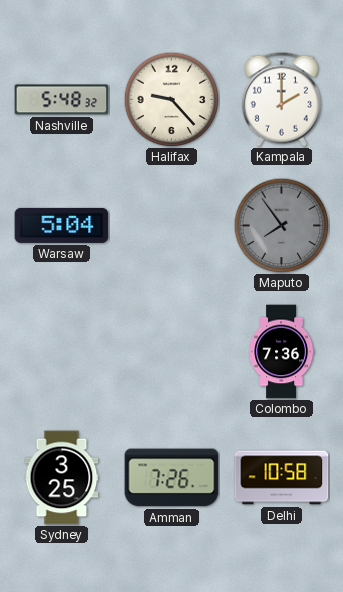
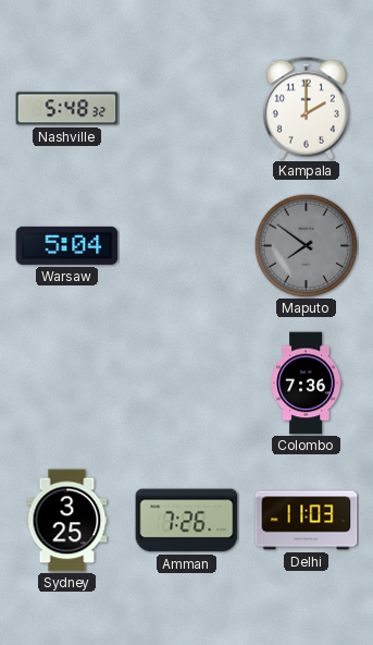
Halifax: 9:23 -> none (171, 99)
Maputo: 7:54 -> 7:51 (306, 245)
Delhi: 10:58 -> 11:03 (307, 521)
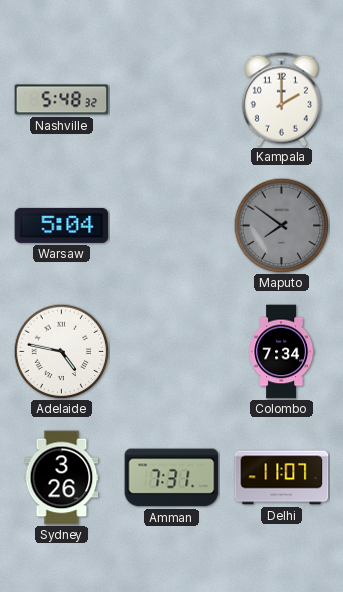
Adelaide: none -> 4:47 (61, 351)
Colombo: 7:36 -> 7:34 (282, 352)
Sydney: 3:25 -> 3:26 (62, 478)
Amman: 7:26 -> 7:31 (172, 478)
Delhi: 11:03 -> 11:07 (282, 478)
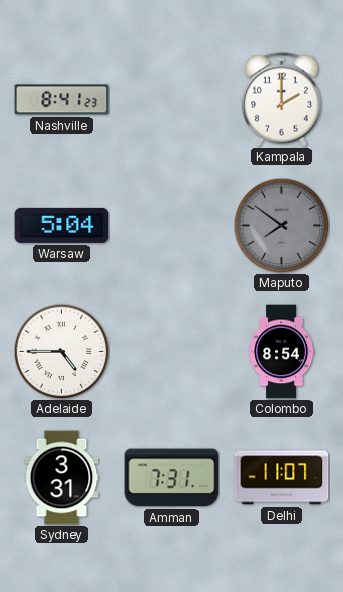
Nashville: 5:48 -> 8:41 (62, 100)
Adelaide: 4:47 -> 4:45 (61, 351)
Colombo: 7:34 -> 8:54 (282, 352)
Sydney: 3:26 -> 3:31 (62, 478)
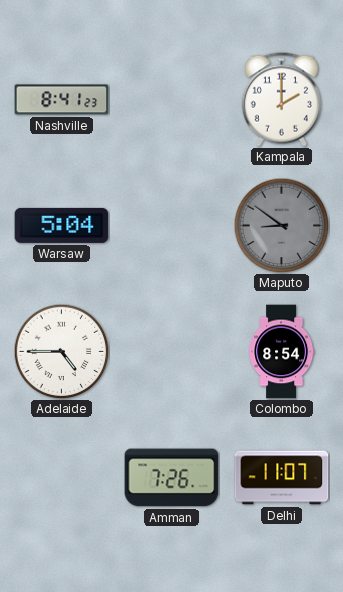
Maputo: 7:51 -> 8:51 (281, 225)
Sydney: 3:31 -> none (62, 478)
Amman: 7:31 -> 7:26 (172, 478)
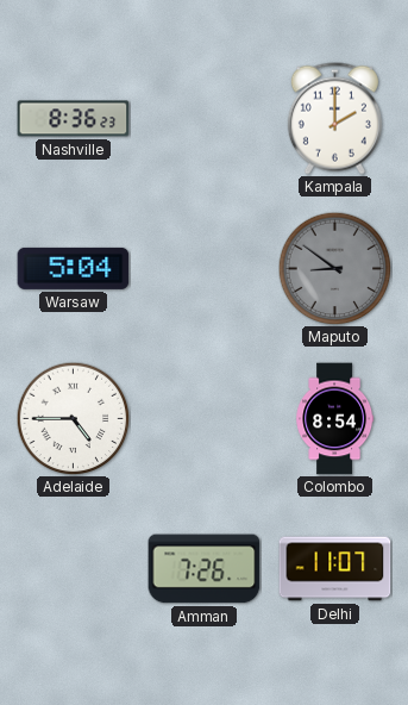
Nashville: 8:41 -> 8:36 (74, 119)
